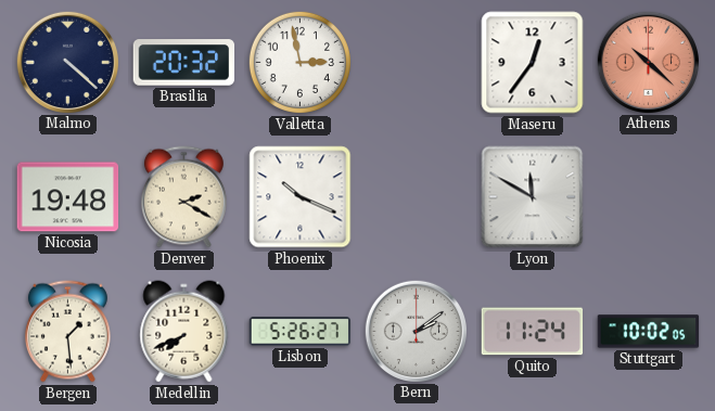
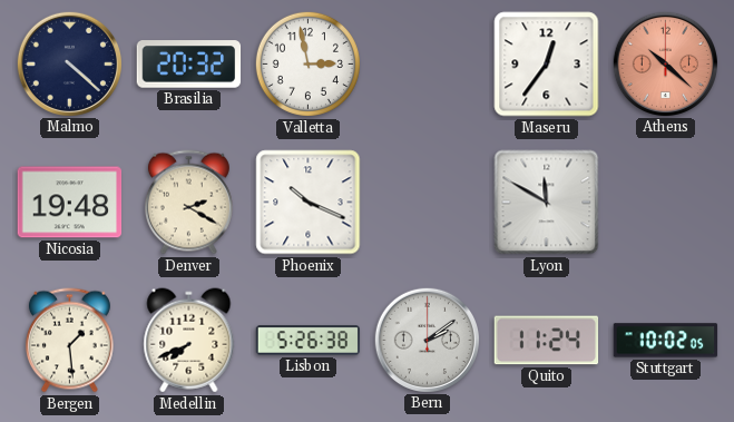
Lisbon: 5:26:27 -> 5:26:38 (309, 341)
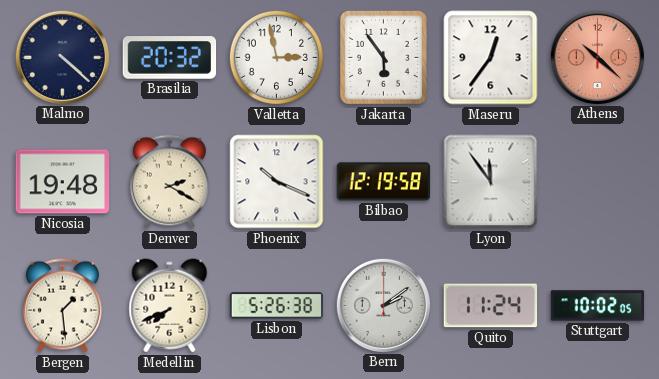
Jakarta: none -> 5:54 (383, 57)
Bilbao: none -> 12:19 (384, 182)
Lyon: 11:50 -> 11:54 (491, 182)
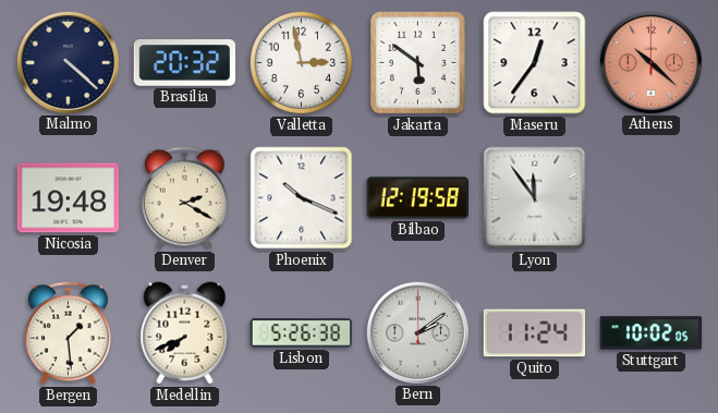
Jakarta: 5:54 -> 5:51 (417, 62)
